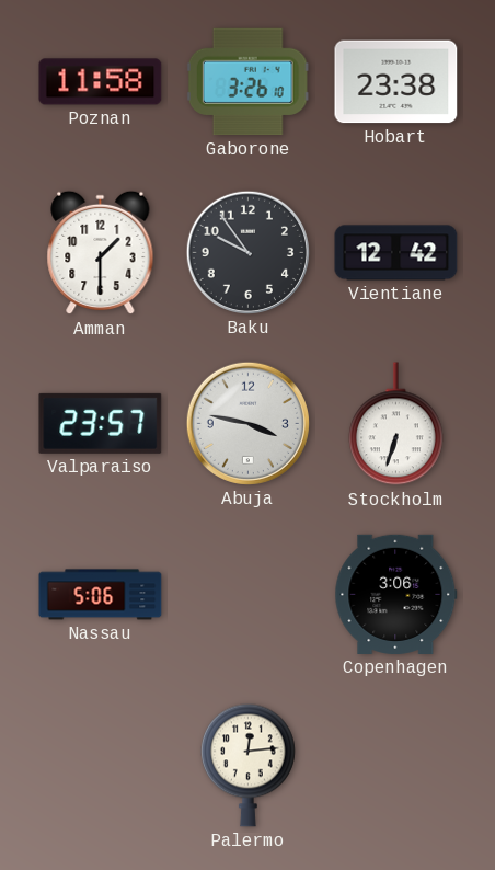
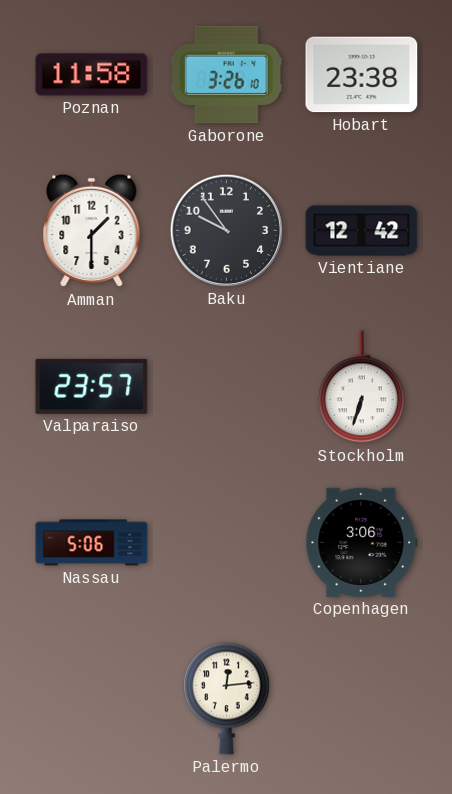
Abuja: 3:47 -> none (248, 423)
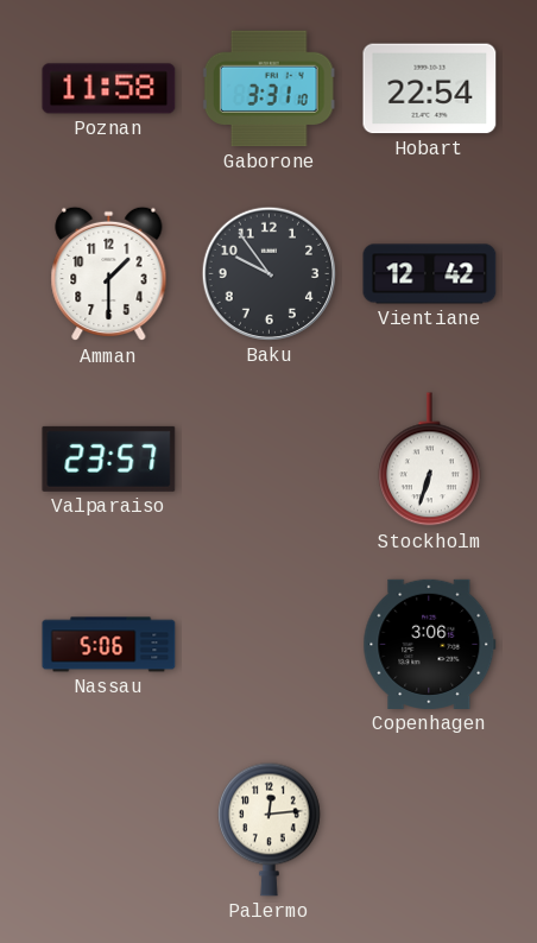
Gaborone: 3:26 -> 3:31 (268, 89)
Hobart: 23:38 -> 22:54 (430, 89)
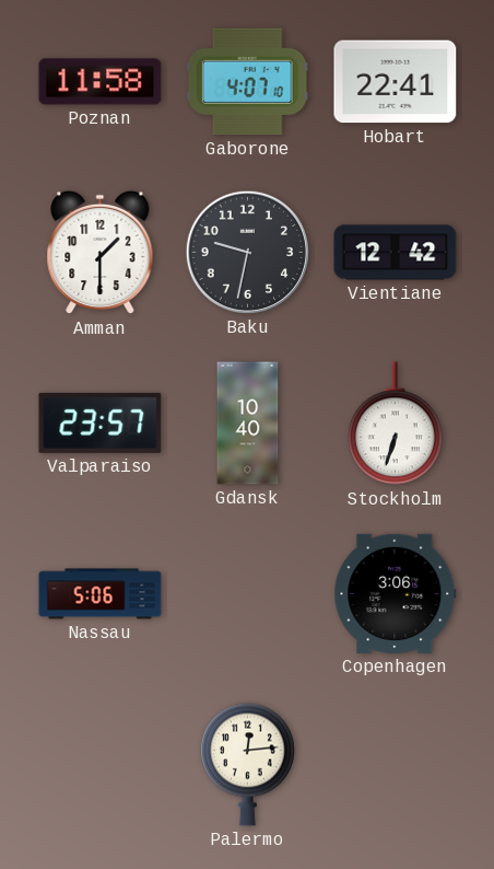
Gaborone: 3:31 -> 4:07 (247, 82)
Hobart: 22:54 -> 22:41 (396, 82)
Baku: 9:54 -> 9:32 (247, 252)
Gdansk: none -> 10:40 (248, 424)
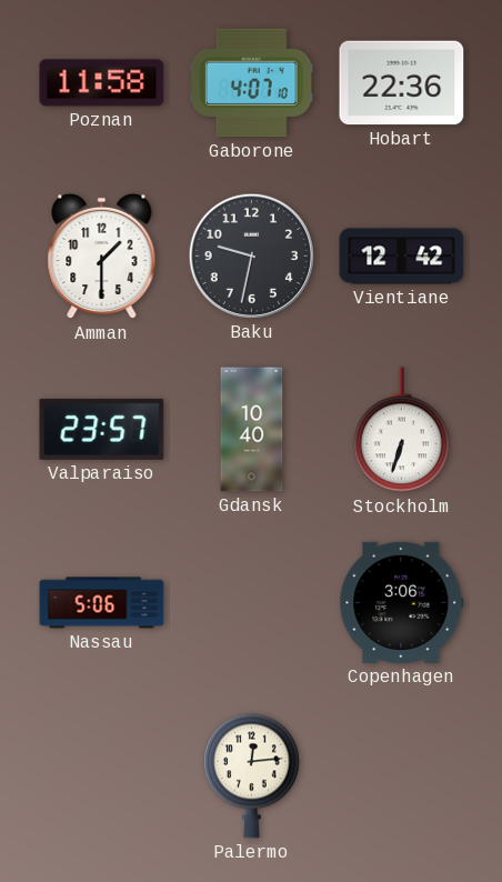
Hobart: 22:41 -> 22:36 (402, 83)
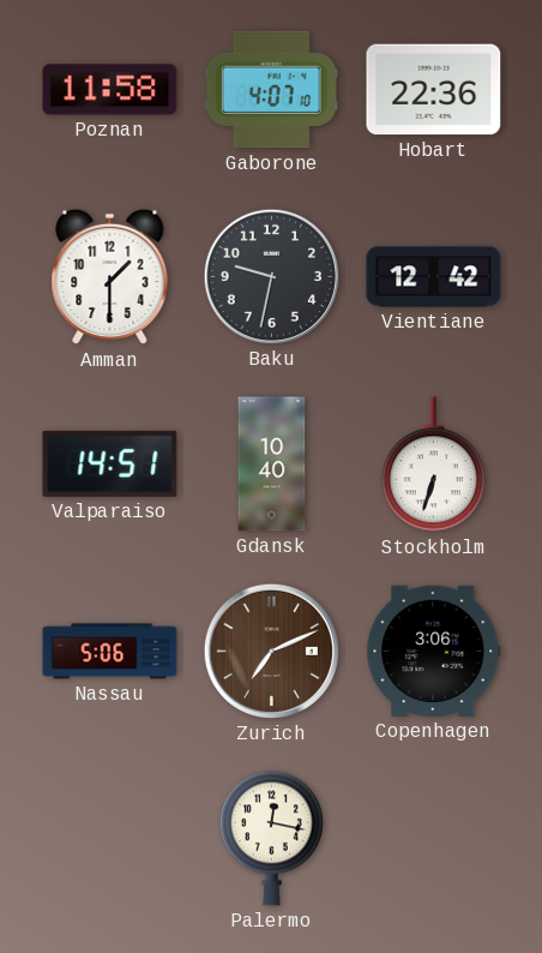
Valparaiso: 23:57 -> 14:51 (110, 463)
Zurich: none -> 7:11 (271, 651)
Palermo: 12:14 -> 12:17 (272, 838)
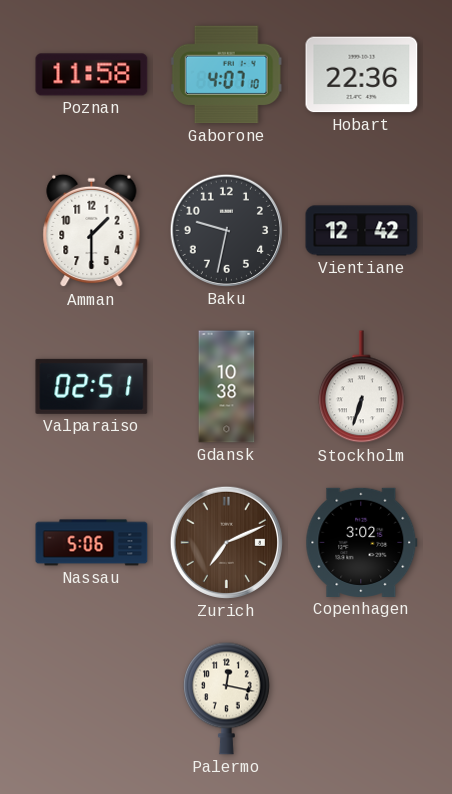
Valparaiso: 14:51 -> 02:51 (92, 386)
Gdansk: 10:40 -> 10:38 (227, 387)
Copenhagen: 3:06 -> 3:02 (362, 542)
